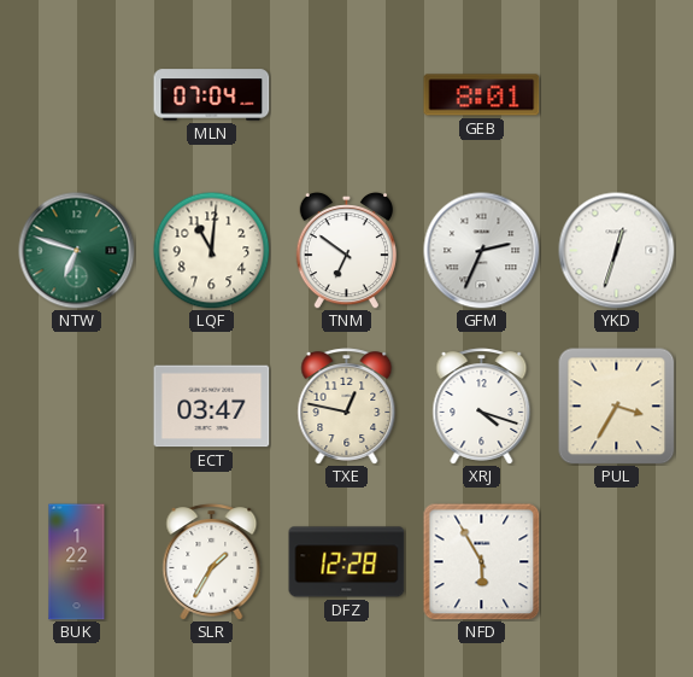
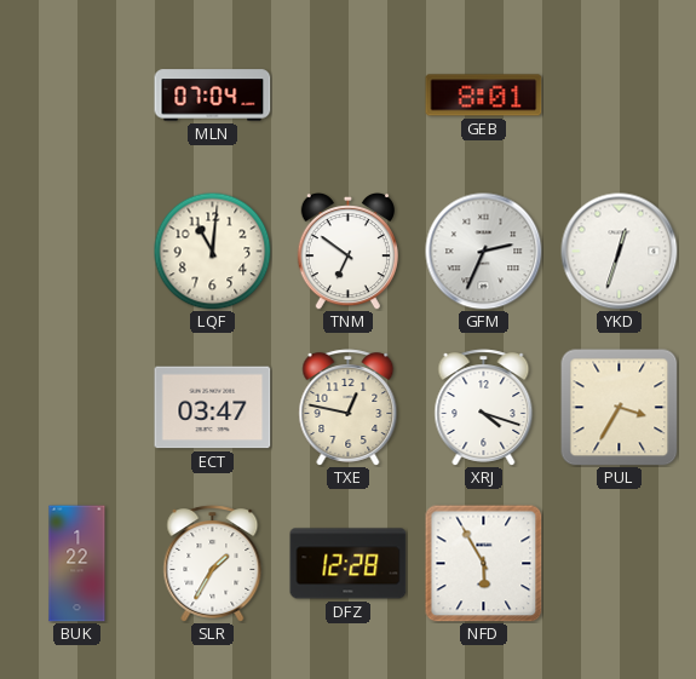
NTW: 6:48 -> none (77, 251)
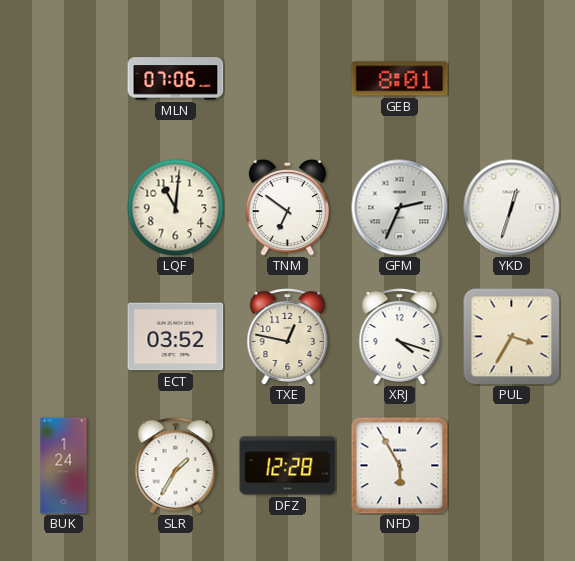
MLN: 07:04 -> 07:06 (176, 79)
ECT: 03:47 -> 03:52 (176, 337)
BUK: 1:22 -> 1:24 (64, 466)
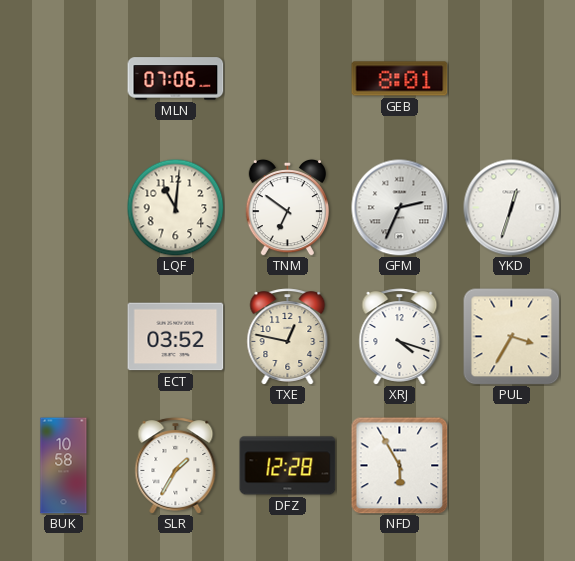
BUK: 1:24 -> 10:58 (64, 466)
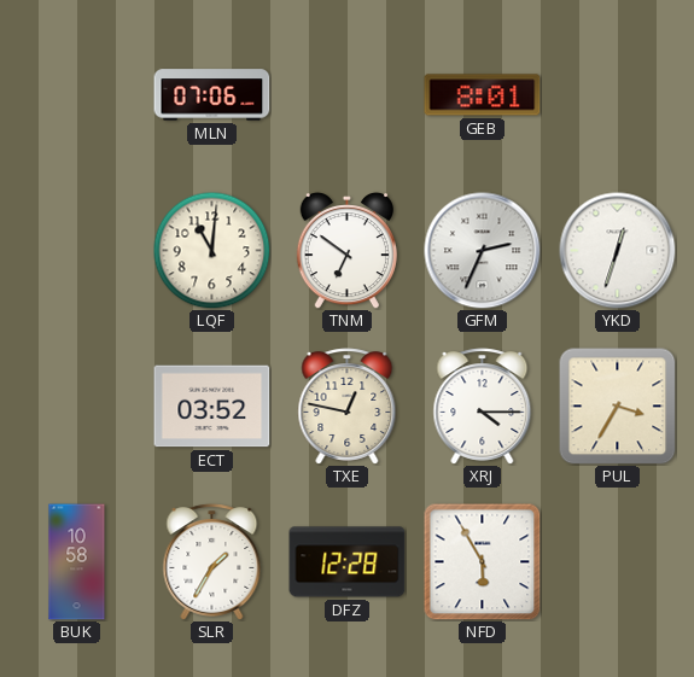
XRJ: 4:18 -> 4:15 (483, 407)
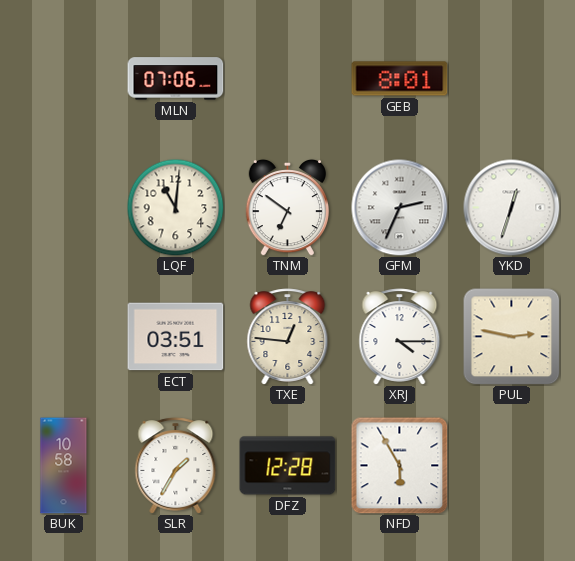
ECT: 03:52 -> 03:51 (176, 337)
TXE: 12:47 -> 12:46 (288, 337)
PUL: 3:35 -> 2:47 (512, 337)
